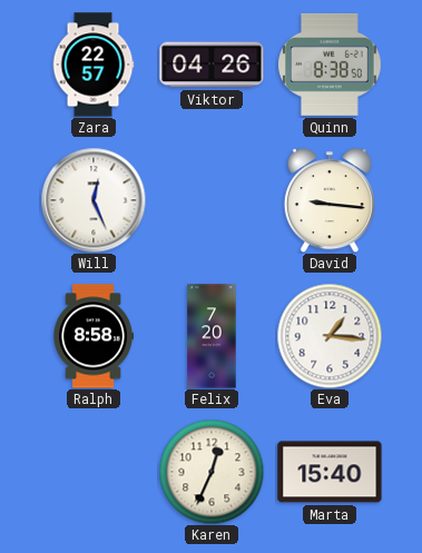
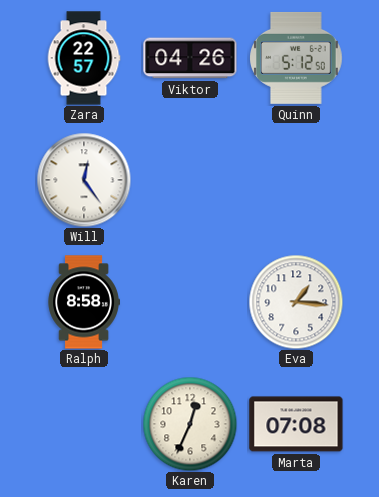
Quinn: 8:38 -> 5:12 (296, 58)
Will: 12:26 -> 12:24 (84, 180)
David: 9:16 -> none (330, 200)
Felix: 7:20 -> none (212, 336)
Marta: 15:40 -> 07:08 (296, 424)
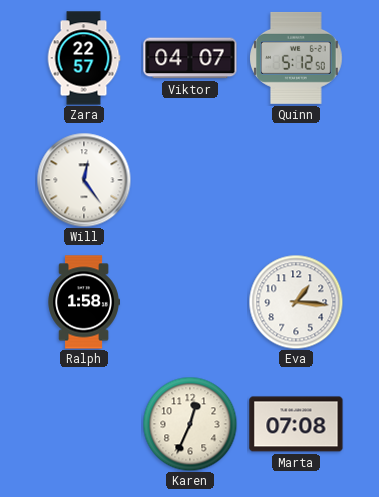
Viktor: 04:26 -> 04:07 (190, 58)
Ralph: 8:58 -> 1:58 (84, 302)
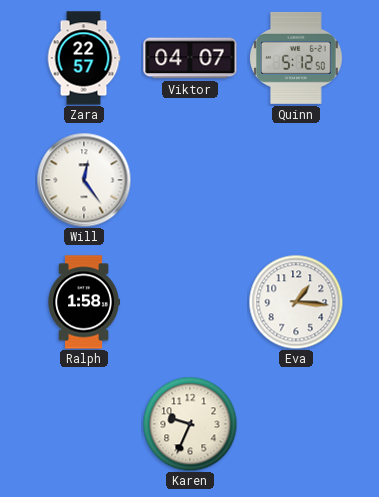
Karen: 12:34 -> 9:34 (190, 424)
Marta: 07:08 -> none (296, 424)
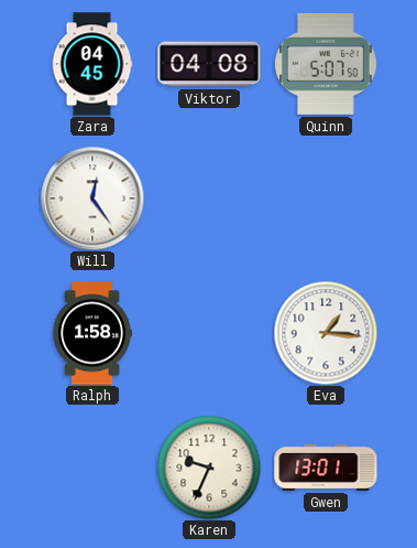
Zara: 22:57 -> 04:45 (92, 64)
Viktor: 04:07 -> 04:08 (209, 64)
Quinn: 5:12 -> 5:07 (326, 64)
Gwen: none -> 13:01 (326, 468)
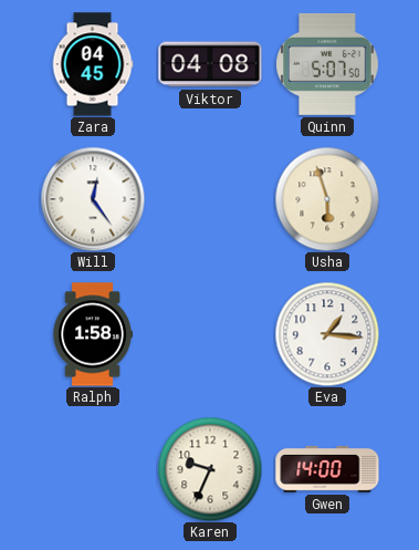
Usha: none -> 5:57 (327, 199)
Gwen: 13:01 -> 14:00 (327, 469)
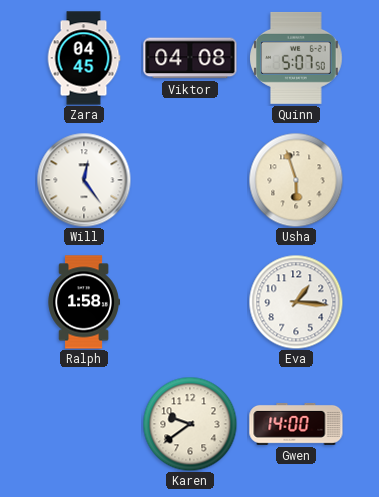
Karen: 9:34 -> 9:39 (190, 424)
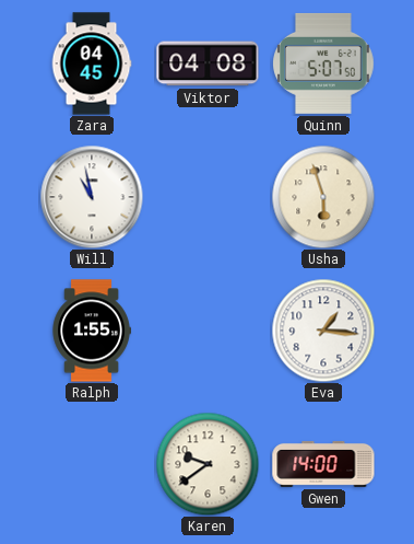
Will: 12:24 -> 10:58 (92, 197)
Ralph: 1:58 -> 1:55 (92, 331)
